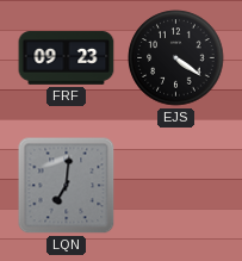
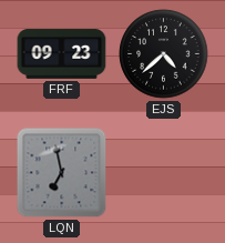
EJS: 4:21 -> 4:38 (164, 54)
LQN: 7:01 -> 6:58 (62, 173)
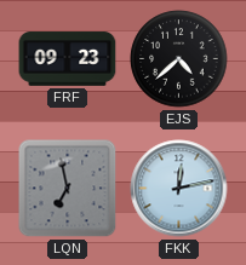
FKK: none -> 12:13 (179, 189)
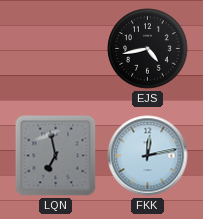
FRF: 09:23 -> none (68, 59)
EJS: 4:38 -> 4:43 (148, 49)
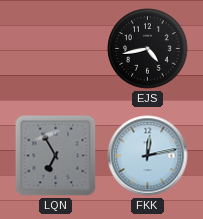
LQN: 6:58 -> 6:55 (56, 156)
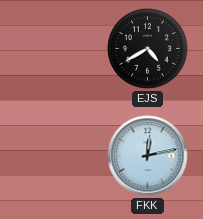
EJS: 4:43 -> 4:40 (148, 49)
LQN: 6:55 -> none (56, 156)
